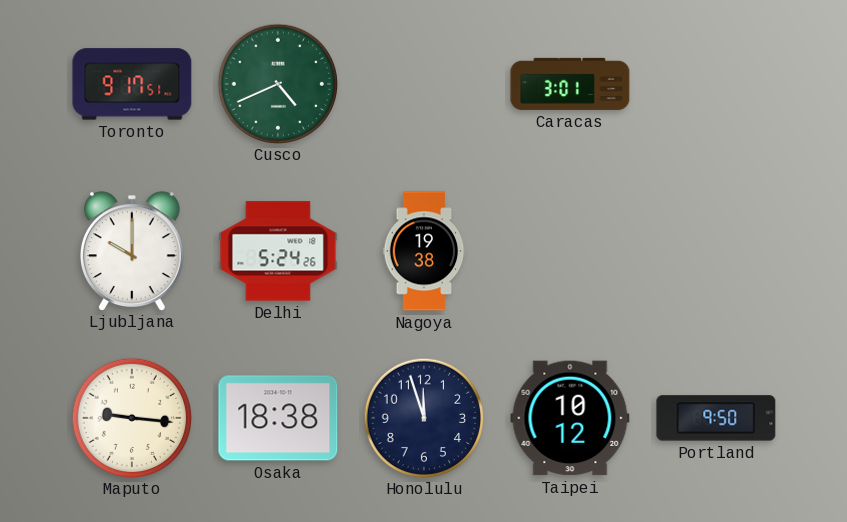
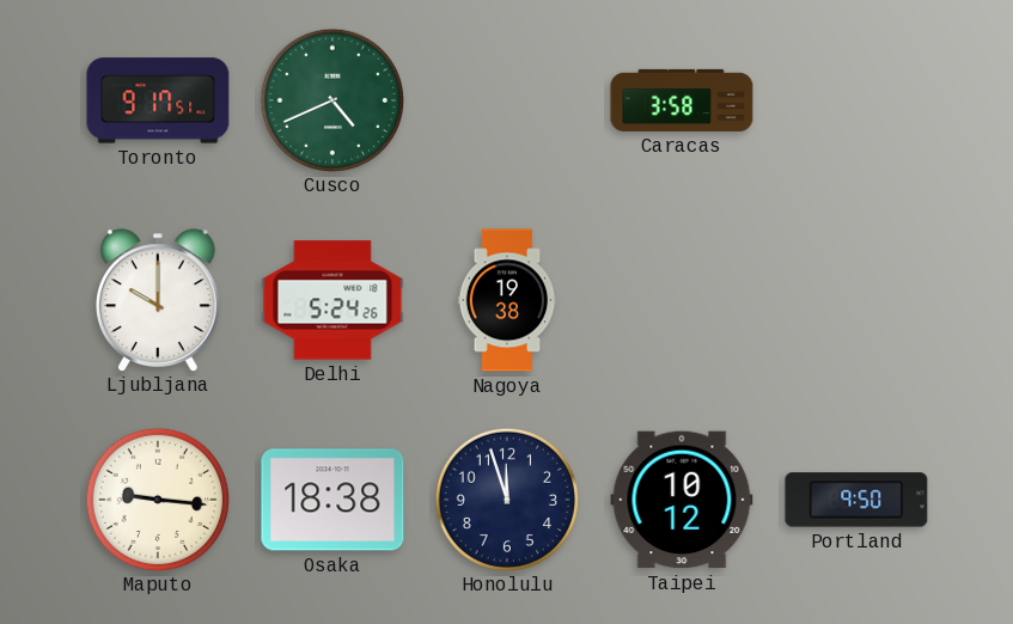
Caracas: 3:01 -> 3:58 (682, 100)
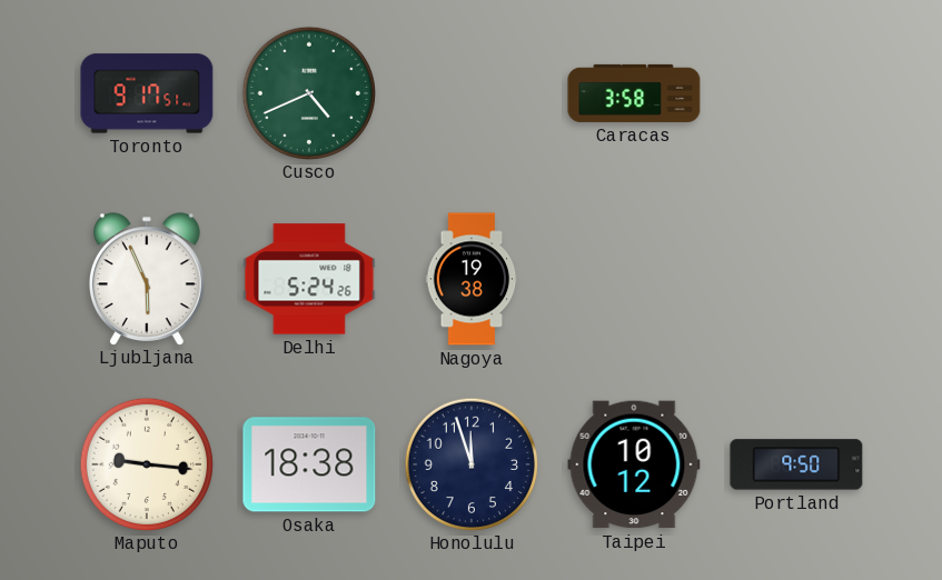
Ljubljana: 10:00 -> 5:56 (147, 279)
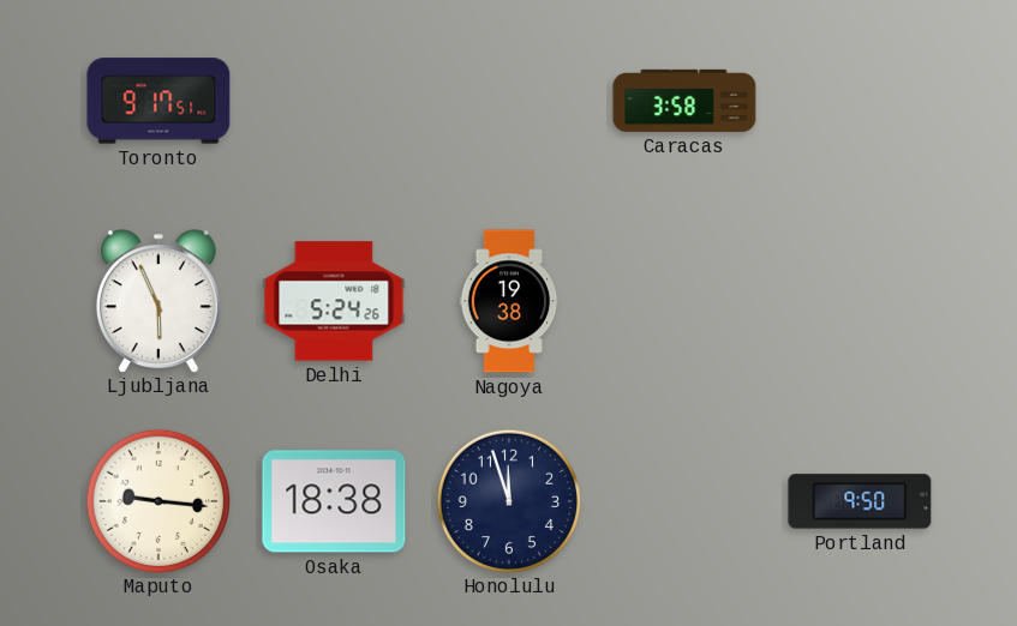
Cusco: 4:41 -> none (308, 92)
Taipei: 10:12 -> none (634, 464)
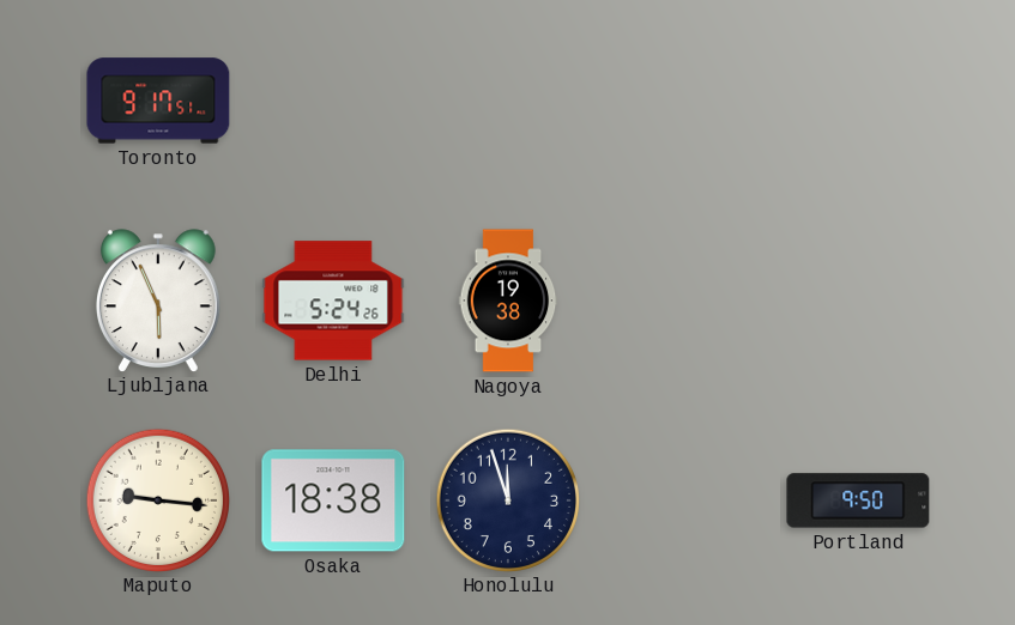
Caracas: 3:58 -> none (684, 101)
